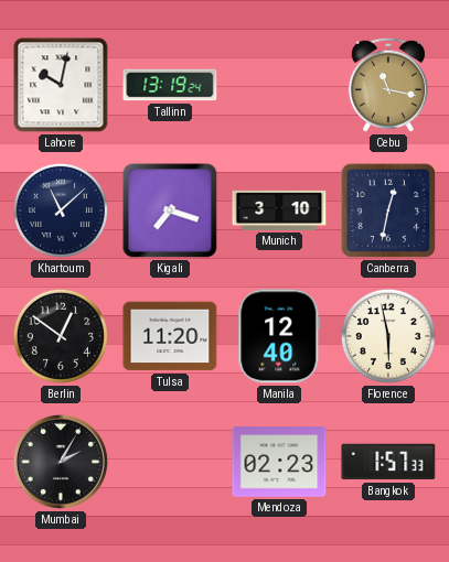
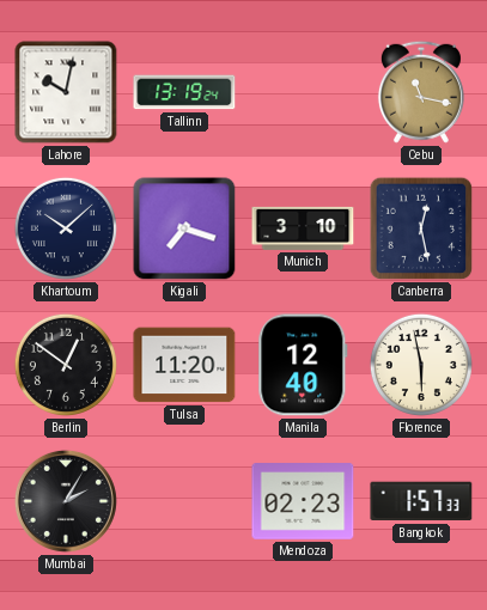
Khartoum: 11:08 -> 10:08 (66, 228)
Canberra: 12:32 -> 12:28 (421, 228)
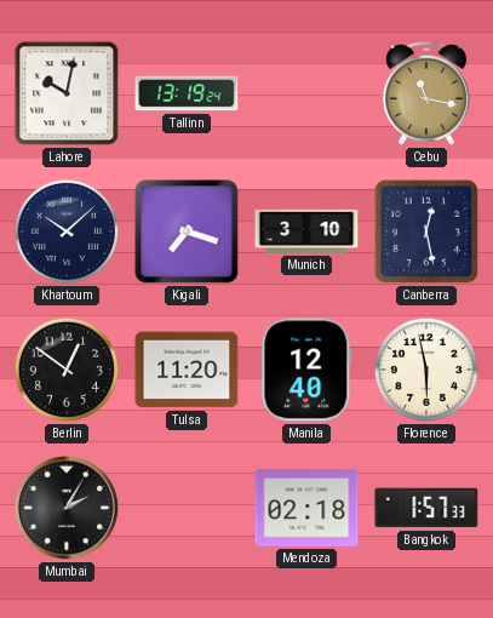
Mendoza: 02:23 -> 02:18 (306, 508)
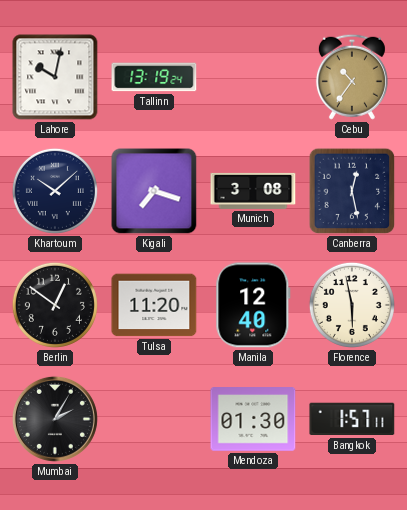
Cebu: 11:17 -> 10:36 (352, 77)
Munich: 3:10 -> 3:08 (253, 191)
Mendoza: 02:18 -> 01:30 (253, 419)
Bangkok: 1:57:33 -> 1:57:11 (352, 419)
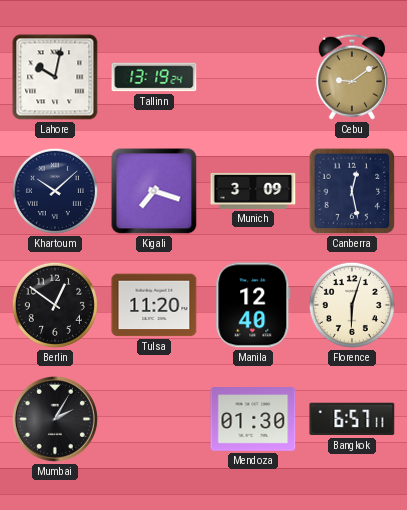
Cebu: 10:36 -> 9:09 (352, 77)
Munich: 3:08 -> 3:09 (253, 191)
Florence: 5:58 -> 6:03 (352, 305)
Bangkok: 1:57 -> 6:57 (352, 419)
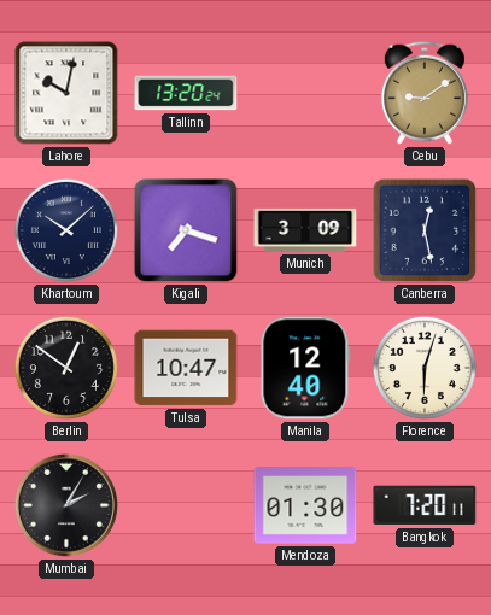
Tallinn: 13:19 -> 13:20 (186, 93)
Tulsa: 11:20 -> 10:47 (186, 368)
Bangkok: 6:57 -> 7:20 (425, 505)
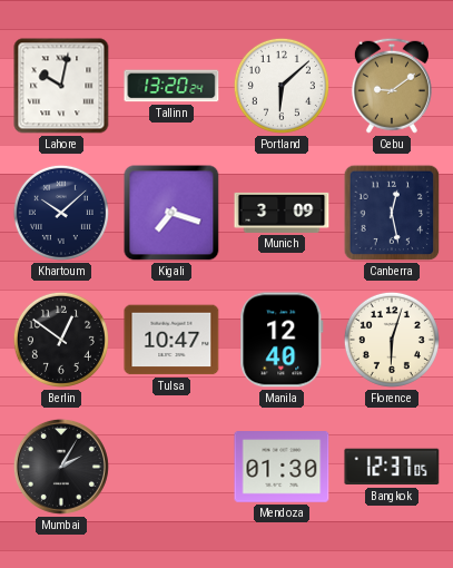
Portland: none -> 6:08 (282, 86)
Bangkok: 7:20 -> 12:37 (392, 467)
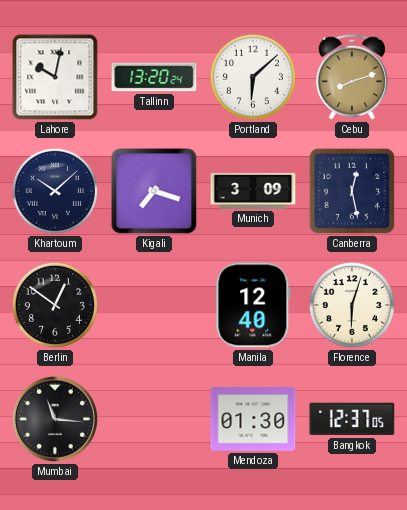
Cebu: 9:09 -> 8:12 (352, 77)
Tulsa: 10:47 -> none (171, 340)
Mumbai: 2:05 -> 11:16 (55, 419)
